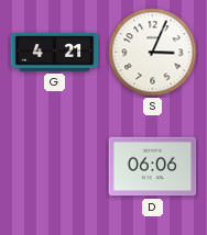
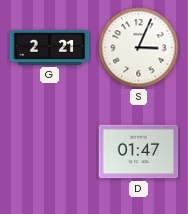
G: 4:21 -> 2:21 (50, 48)
D: 06:06 -> 01:47 (139, 152)
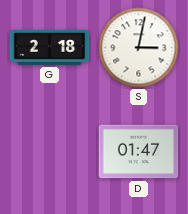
G: 2:21 -> 2:18 (50, 48)
S: 3:04 -> 3:02 (139, 48)
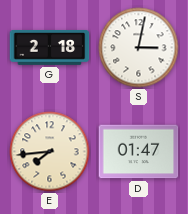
E: none -> 7:44 (50, 152)
